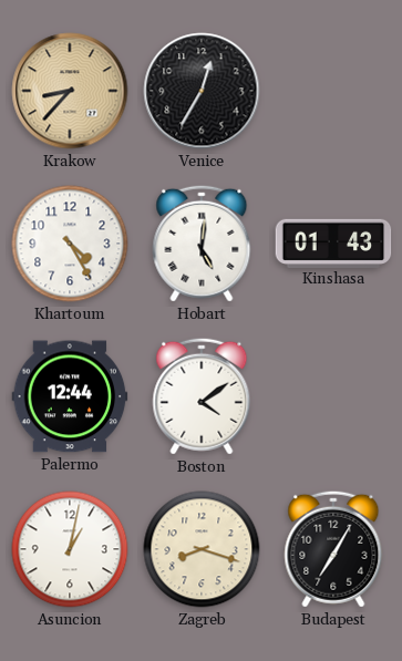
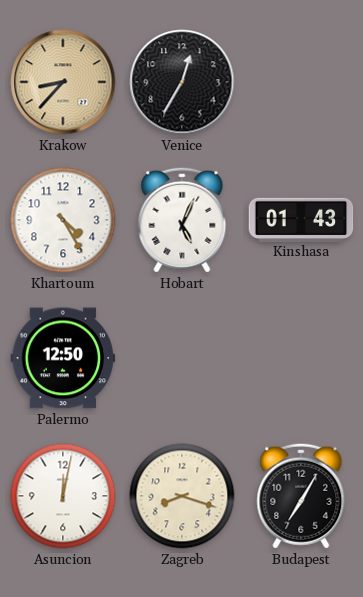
Hobart: 5:01 -> 5:04 (182, 220)
Palermo: 12:44 -> 12:50 (63, 358)
Boston: 4:09 -> none (202, 396)
Asuncion: 1:02 -> 12:02 (63, 496)
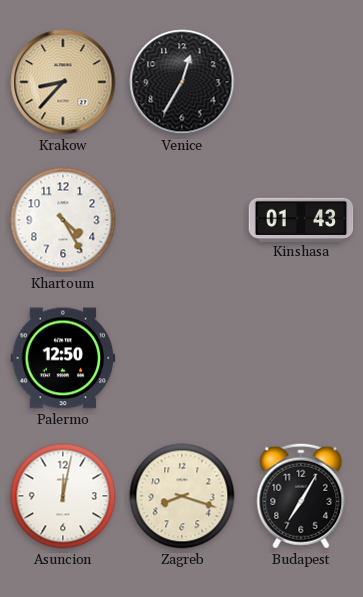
Hobart: 5:04 -> none (182, 220)
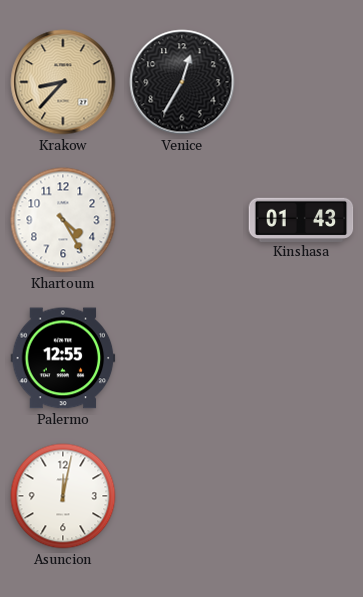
Palermo: 12:50 -> 12:55 (63, 358)
Zagreb: 8:18 -> none (182, 496)
Budapest: 7:05 -> none (301, 496)
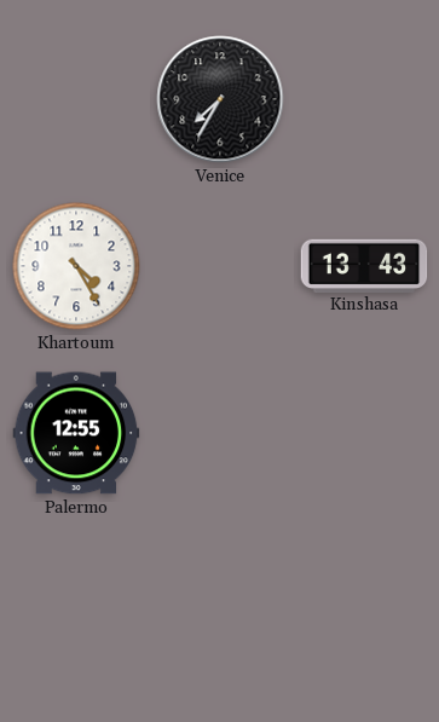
Krakow: 8:37 -> none (63, 82)
Venice: 12:35 -> 7:35 (220, 99)
Kinshasa: 01:43 -> 13:43 (364, 265)
Asuncion: 12:02 -> none (63, 496)
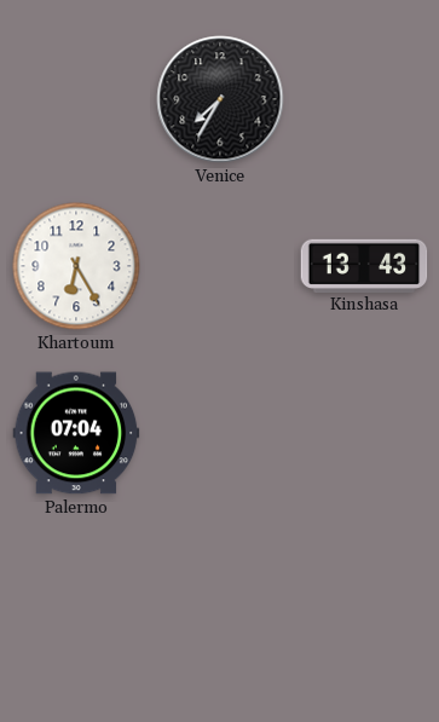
Khartoum: 4:25 -> 6:25 (76, 266)
Palermo: 12:55 -> 07:04 (76, 433)
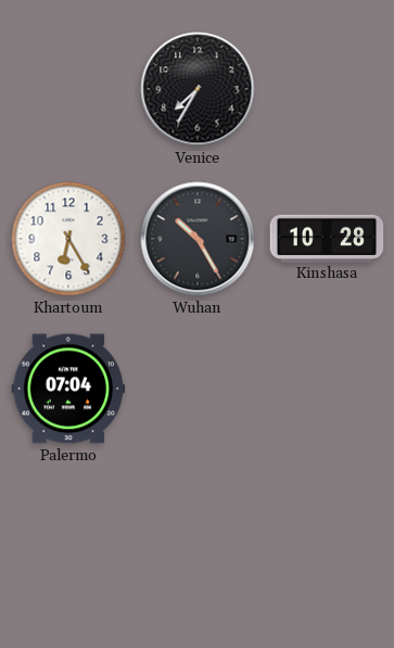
Wuhan: none -> 10:25 (198, 239)
Kinshasa: 13:43 -> 10:28 (327, 238)
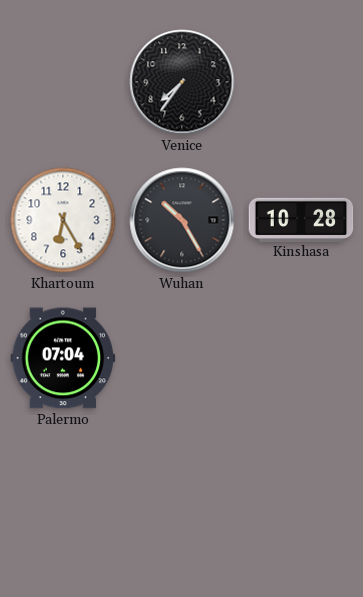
Venice: 7:35 -> 7:36 (182, 82)
